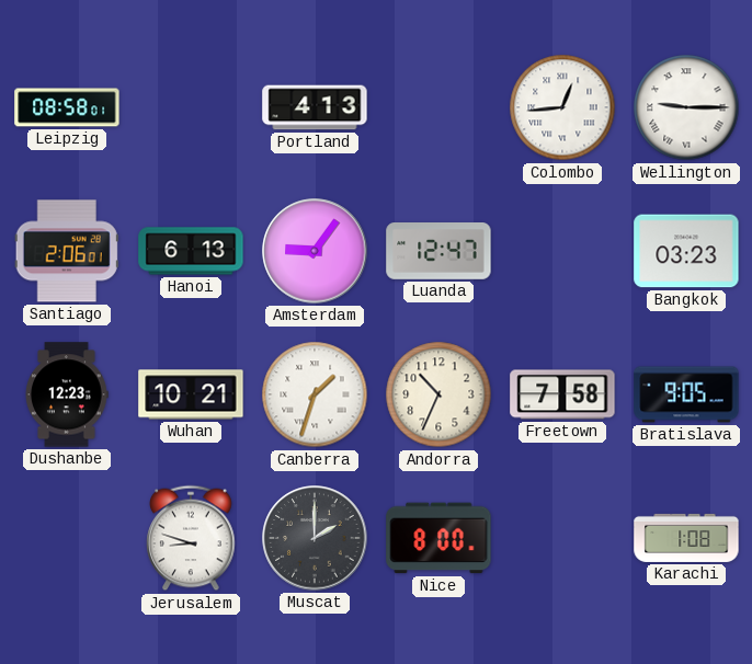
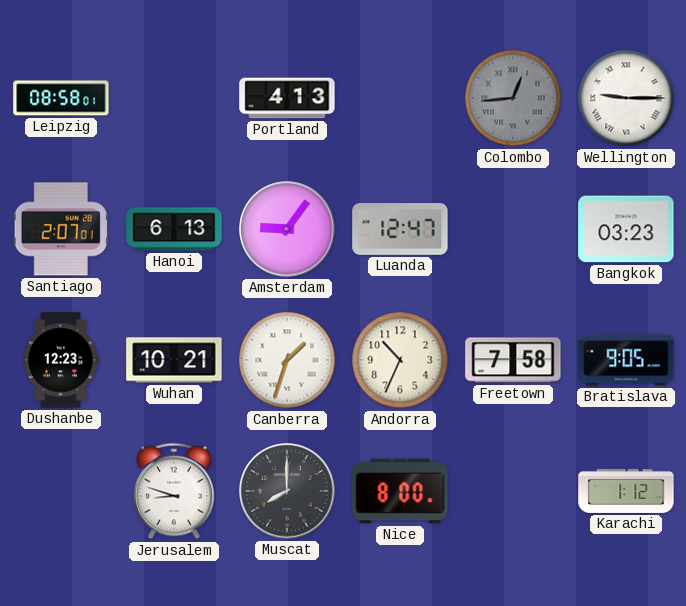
Colombo dial: white -> grey (513, 98)
Santiago: 2:06 -> 2:07 (61, 229)
Muscat: 2:00 -> 8:00 (287, 491)
Karachi: 1:08 -> 1:12 (626, 491)
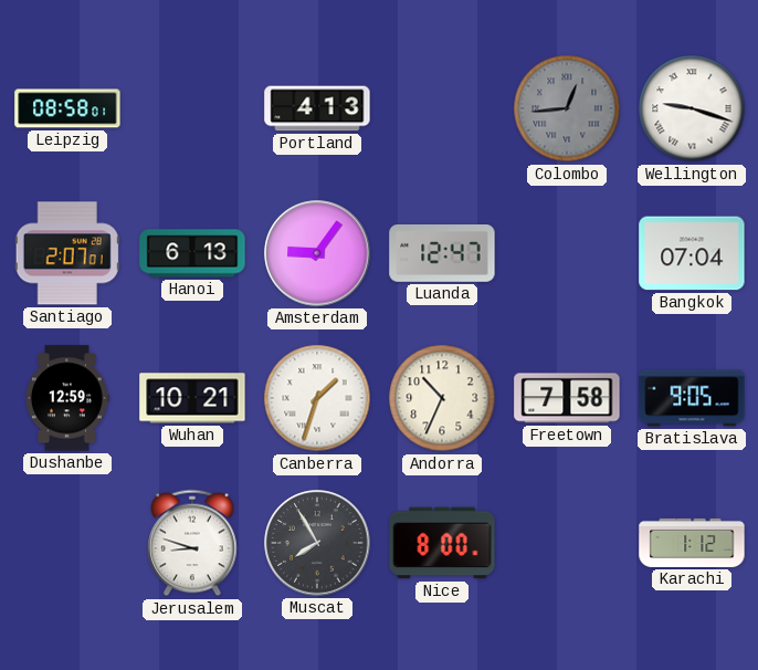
Wellington: 9:15 -> 9:18 (692, 108)
Bangkok: 03:23 -> 07:04 (692, 253)
Dushanbe: 12:23 -> 12:59 (67, 398)
Muscat: 8:00 -> 7:55 (317, 543)
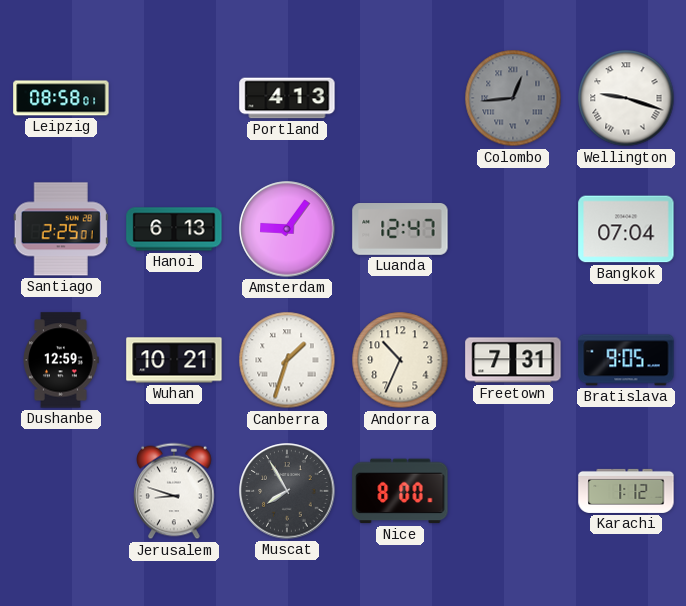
Santiago: 2:07 -> 2:25 (61, 229)
Freetown: 7:58 -> 7:31 (513, 360)
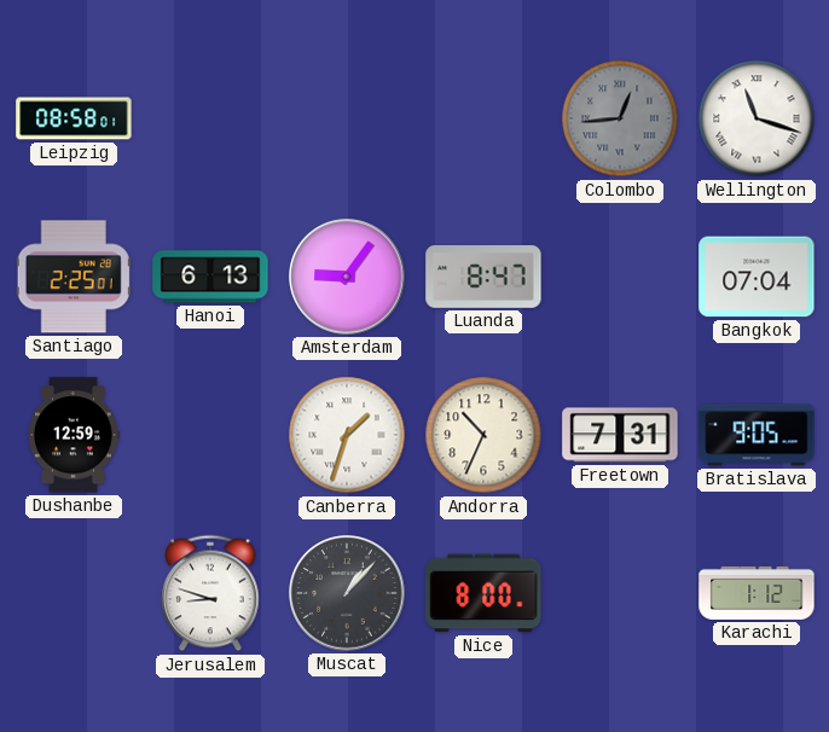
Portland: 4:13 -> none (287, 98)
Wellington: 9:18 -> 11:18 (756, 118)
Luanda: 12:47 -> 8:47 (483, 278)
Wuhan: 10:21 -> none (174, 360)
Muscat: 7:55 -> 1:07 (347, 593)
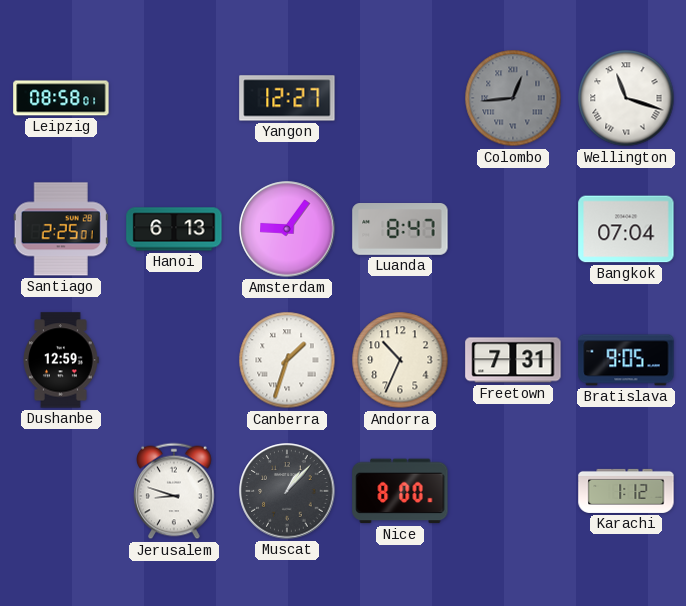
Yangon: none -> 12:27 (287, 98)
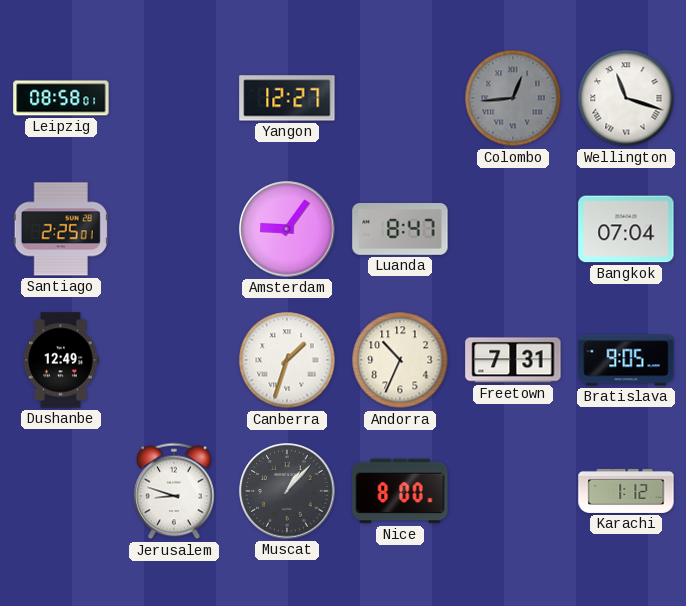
Hanoi: 6:13 -> none (174, 229)
Dushanbe: 12:59 -> 12:49 (61, 360)
